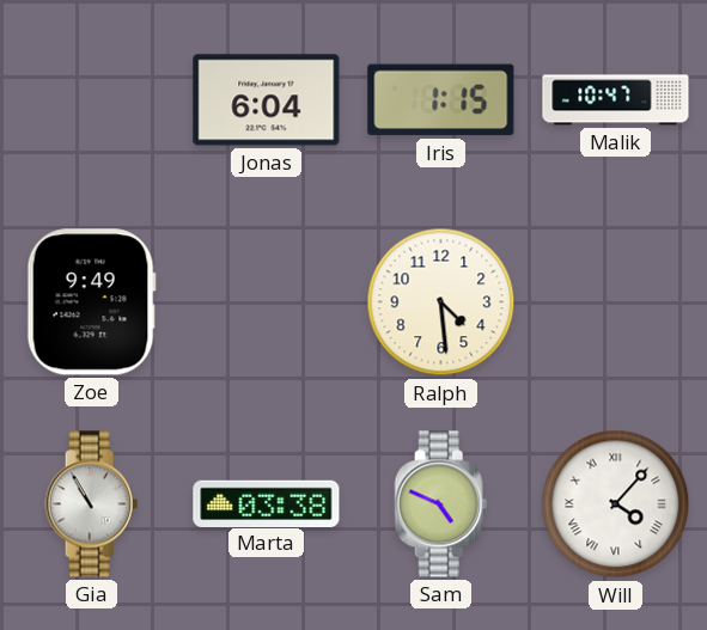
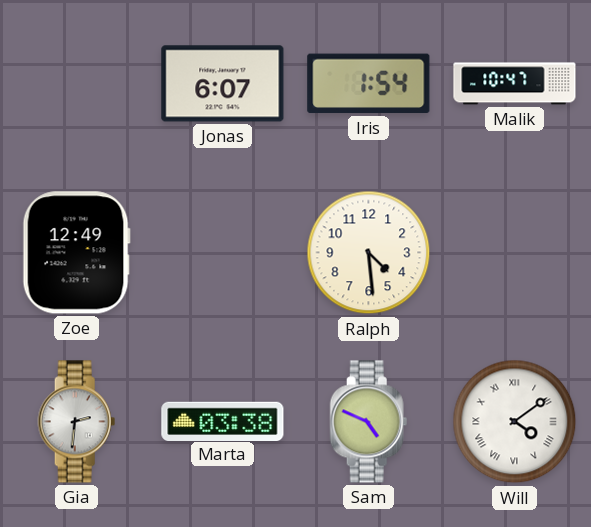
Jonas: 6:04 -> 6:07 (223, 84)
Iris: 1:15 -> 1:54 (369, 84)
Zoe: 9:49 -> 12:49 (76, 253)
Gia: 10:55 -> 2:31 (77, 422)
Will: 4:07 -> 4:09 (515, 422)
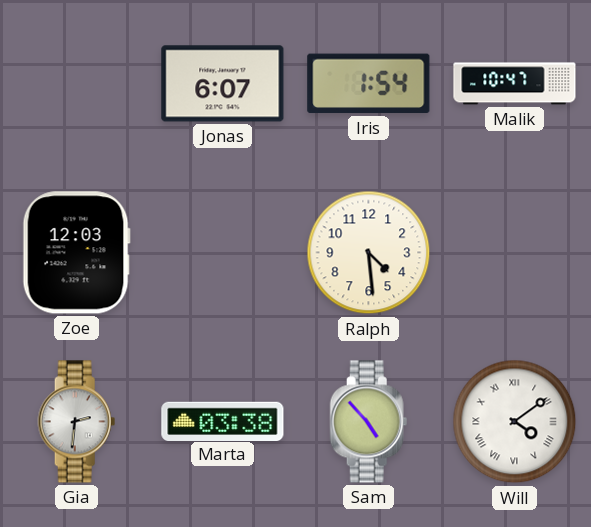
Zoe: 12:49 -> 12:03 (76, 253)
Sam: 4:49 -> 4:53 (369, 422)
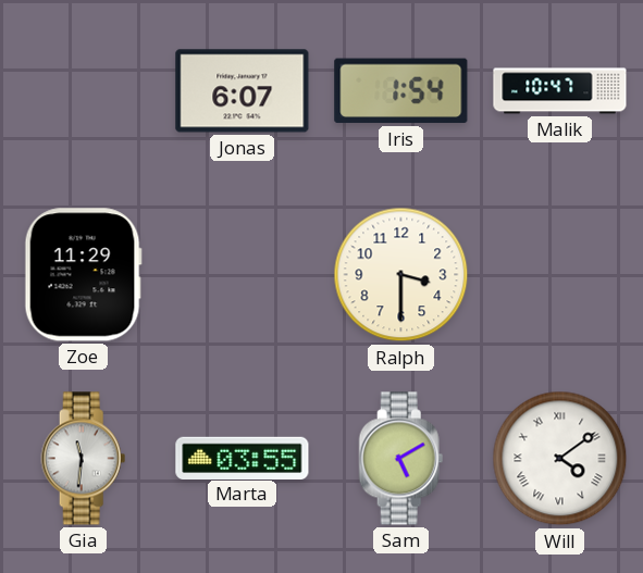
Zoe: 12:03 -> 11:29 (83, 275)
Ralph: 4:29 -> 3:30 (401, 275)
Gia: 2:31 -> 11:31 (84, 459)
Marta: 03:38 -> 03:55 (243, 458)
Sam: 4:53 -> 5:10 (401, 459)
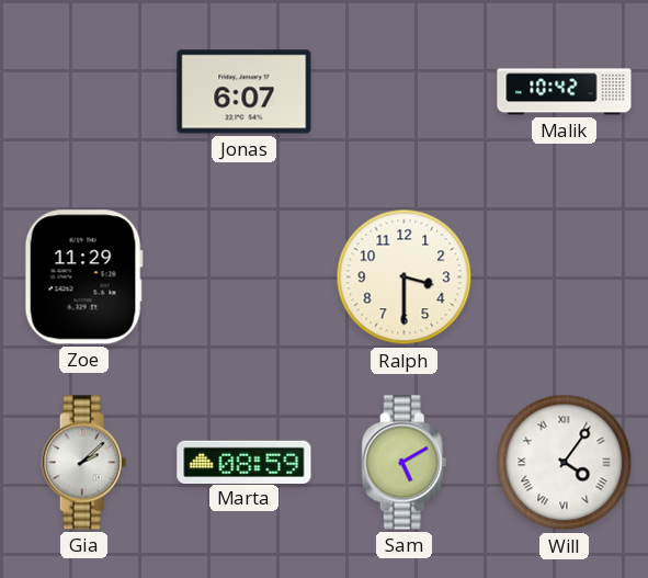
Iris: 1:54 -> none (401, 91)
Malik: 10:47 -> 10:42 (565, 92)
Gia: 11:31 -> 2:08 (84, 463)
Marta: 03:55 -> 08:59 (245, 462)
Will: 4:09 -> 4:06 (565, 463)
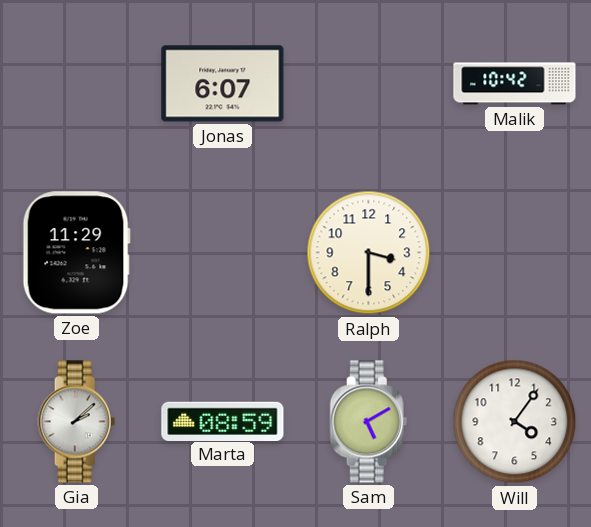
Will numerals: Roman -> Arabic (515, 422)
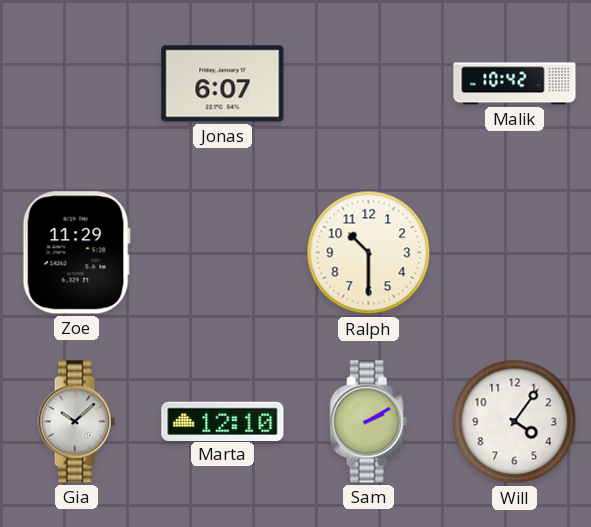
Ralph: 3:30 -> 10:30 (369, 253)
Gia: 2:08 -> 10:08 (77, 422)
Marta: 08:59 -> 12:10 (223, 421)
Sam: 5:10 -> 2:10 (369, 422)
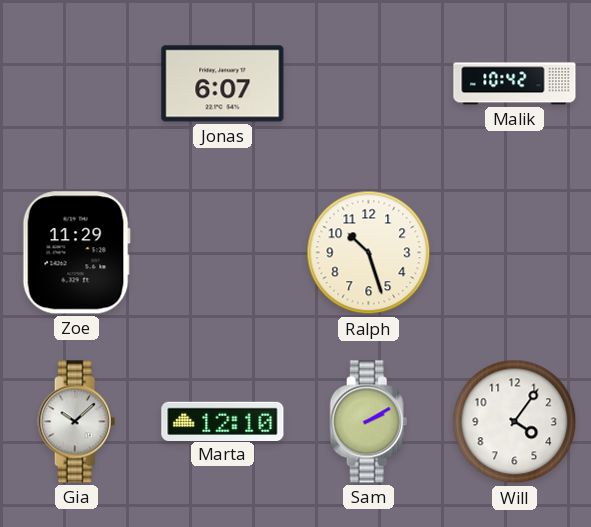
Ralph: 10:30 -> 10:27 (369, 253)
